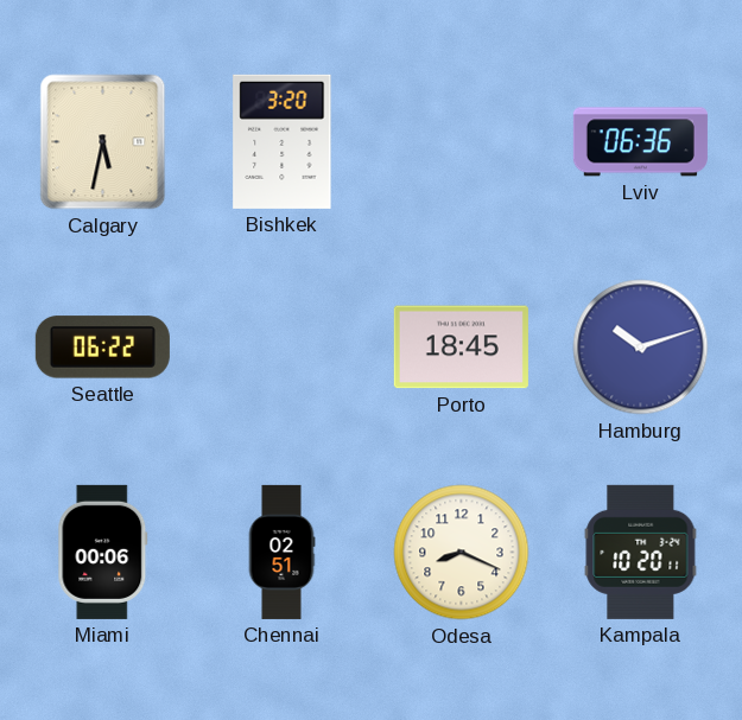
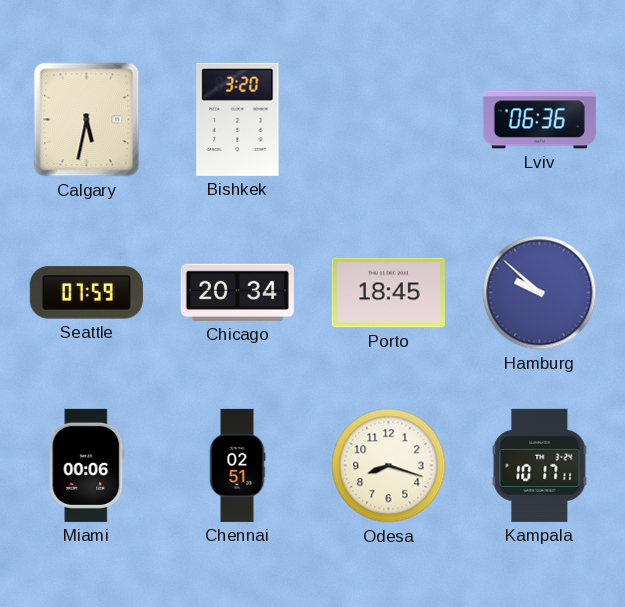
Seattle: 06:22 -> 07:59 (86, 293)
Chicago: none -> 20:34 (237, 292)
Hamburg: 10:12 -> 9:52 (540, 293)
Odesa: 8:19 -> 8:18 (389, 466)
Kampala: 10:20 -> 10:17 (540, 465)
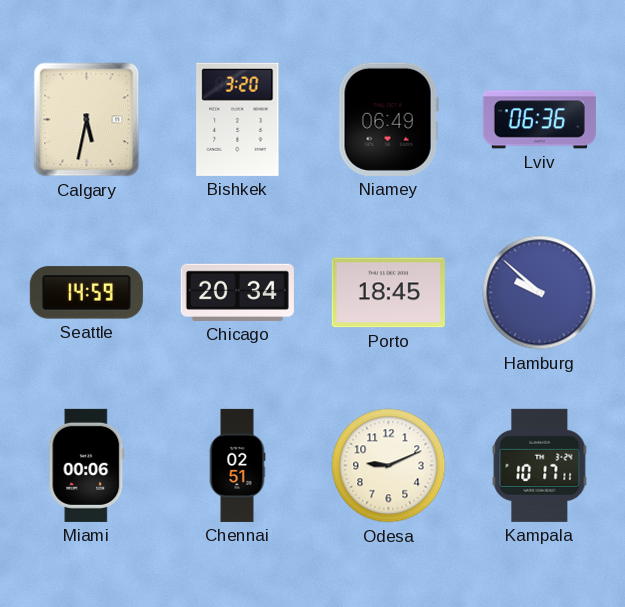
Niamey: none -> 06:49 (388, 119)
Seattle: 07:59 -> 14:59 (86, 293)
Odesa: 8:18 -> 9:11 (389, 466)
